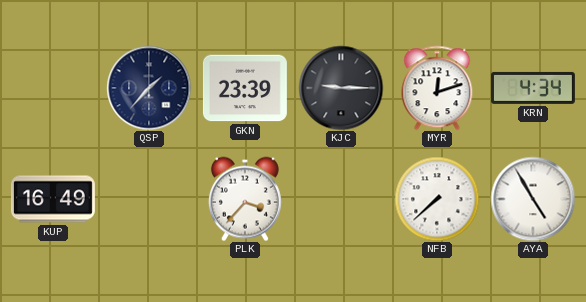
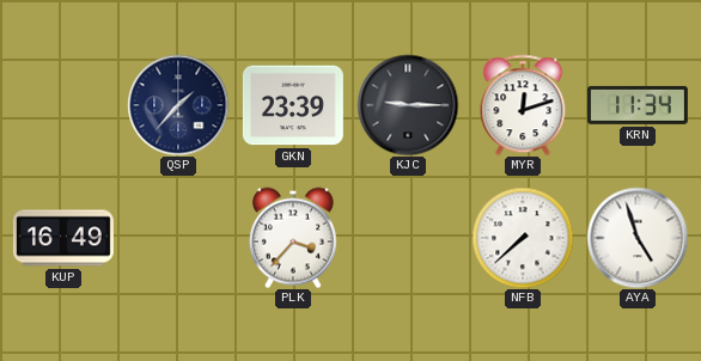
KRN: 4:34 -> 11:34 (638, 105)
AYA: 4:55 -> 4:57 (638, 238)
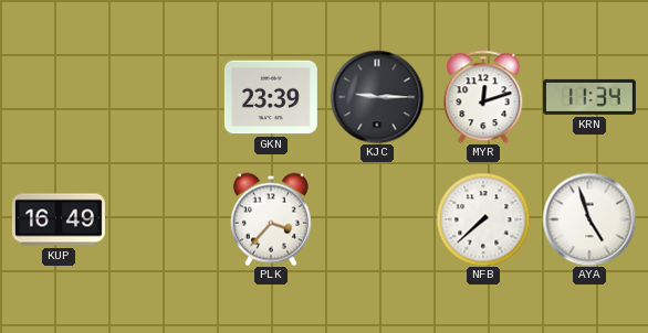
QSP: 1:37 -> none (178, 105)
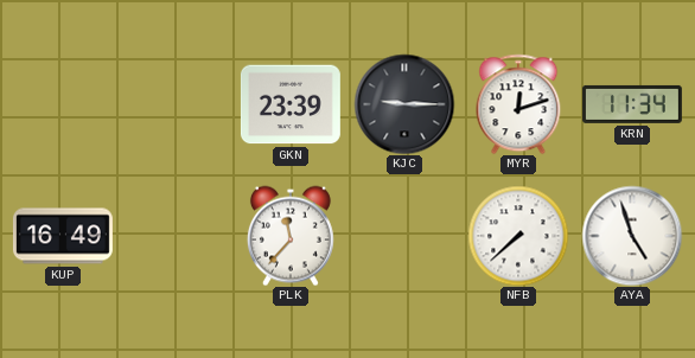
PLK: 3:37 -> 11:37 (291, 236)
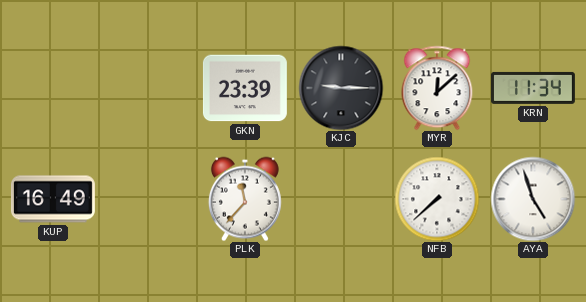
MYR: 12:12 -> 12:08 (437, 88)
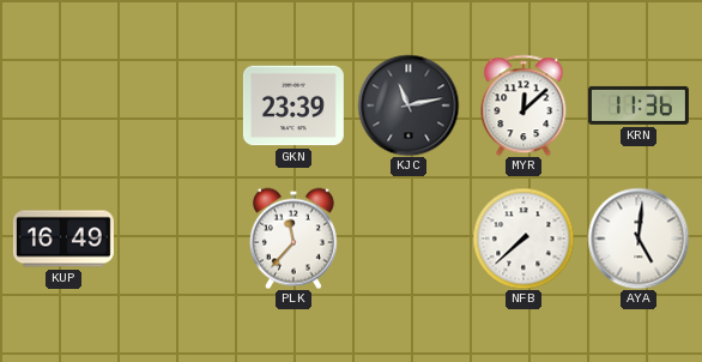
KJC: 9:15 -> 11:13 (409, 105)
KRN: 11:34 -> 11:36 (639, 105)
AYA: 4:57 -> 5:01 (639, 239)
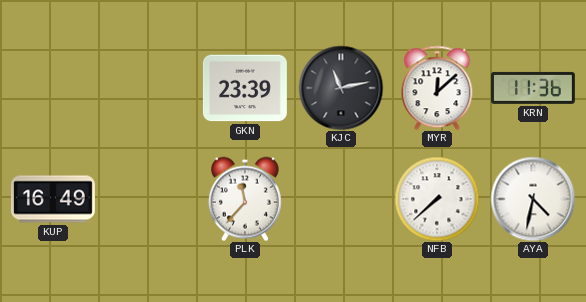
AYA: 5:01 -> 4:32 (533, 199)
